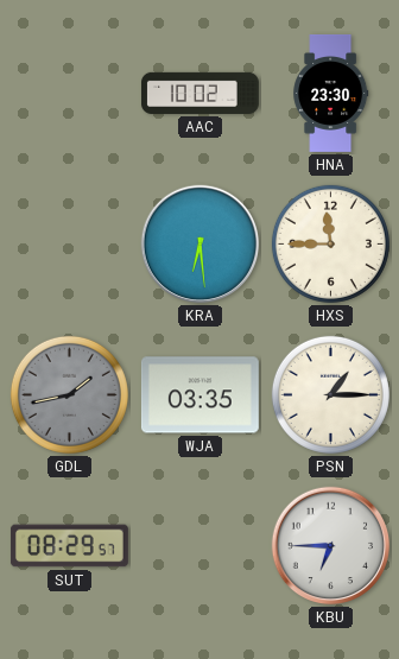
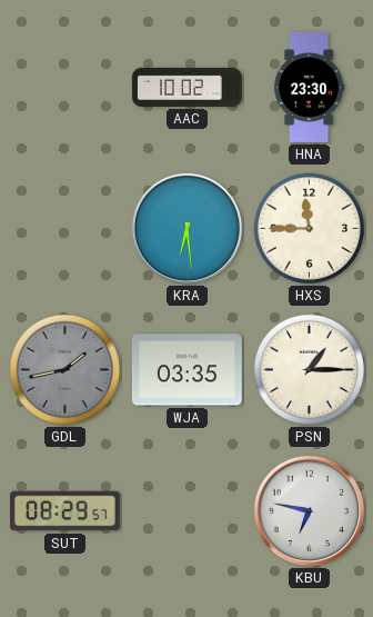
KBU: 6:45 -> 6:47 (310, 511)
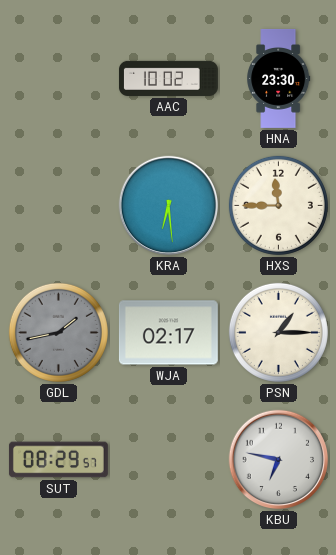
WJA: 03:35 -> 02:17 (168, 333)
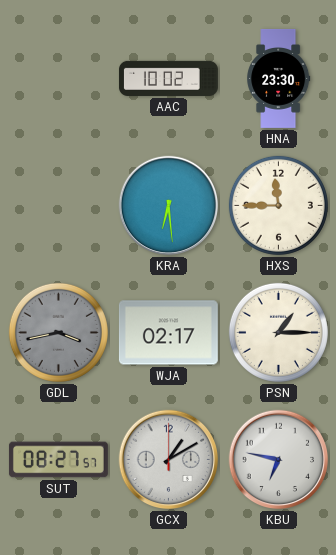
GDL: 1:43 -> 3:43 (58, 332)
SUT: 08:29 -> 08:27 (58, 460)
GCX: none -> 1:10 (169, 460)
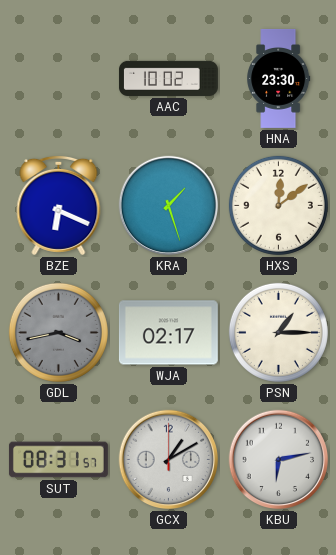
BZE: none -> 6:19 (59, 205)
KRA: 6:29 -> 1:27 (169, 206)
HXS: 11:45 -> 12:09 (278, 205)
SUT: 08:27 -> 08:31 (58, 460)
KBU: 6:47 -> 6:13 (279, 460)
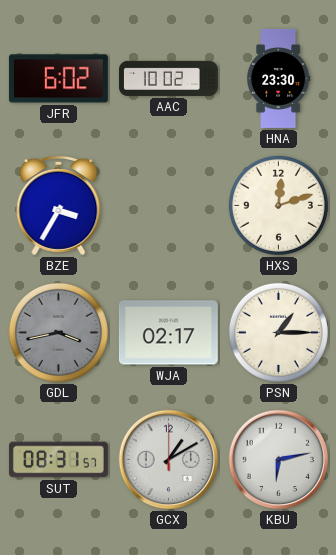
JFR: none -> 6:02 (58, 79)
BZE: 6:19 -> 3:35 (59, 205)
KRA: 1:27 -> none (169, 206)
HXS: 12:09 -> 12:12 (278, 205)
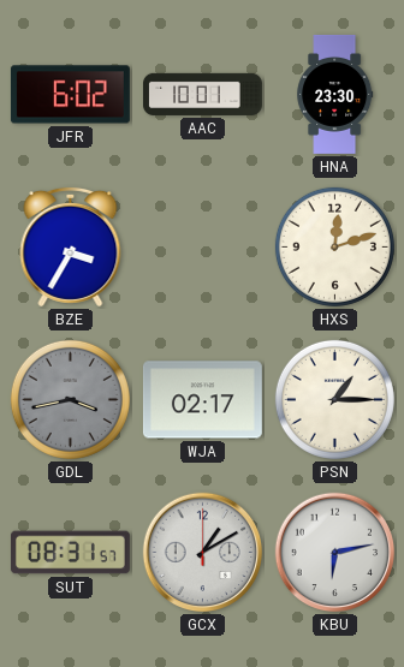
AAC: 10:02 -> 10:01 (202, 94)
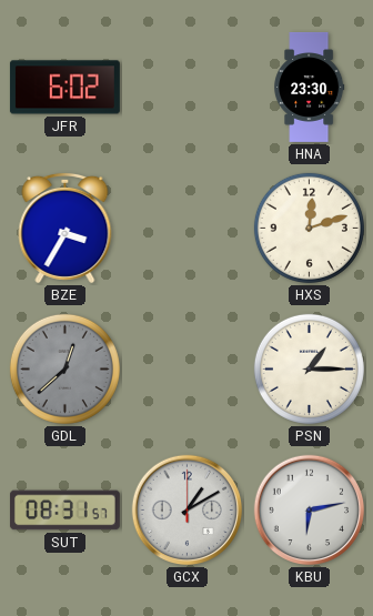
AAC: 10:01 -> none (202, 94)
GDL: 3:43 -> 12:38 (64, 368)
WJA: 02:17 -> none (202, 400)
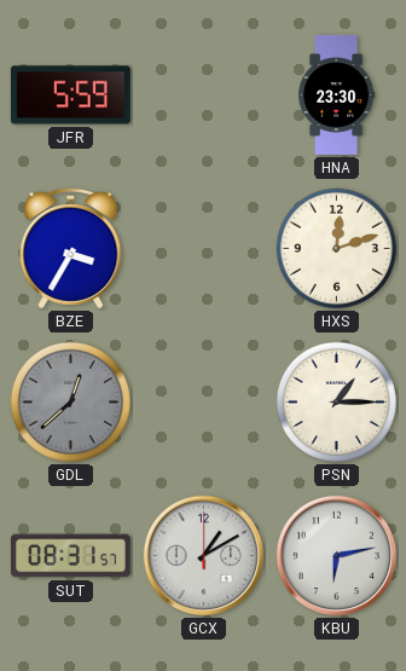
JFR: 6:02 -> 5:59 (70, 96)
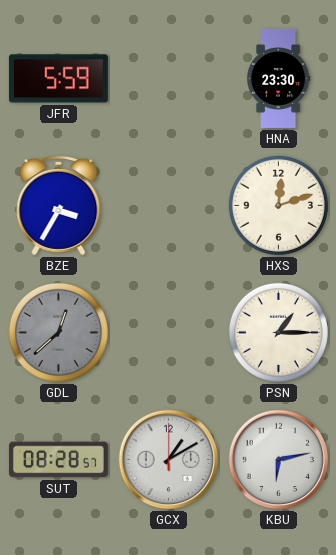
SUT: 08:31 -> 08:28 (58, 460)
